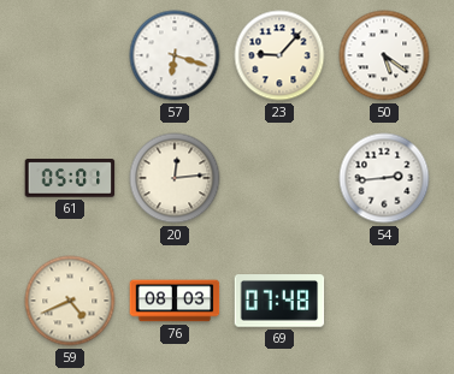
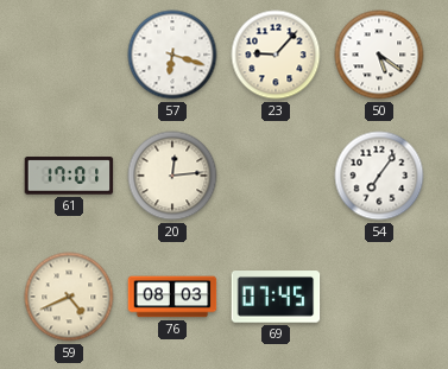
61: 05:01 -> 17:01 (69, 176)
54: 2:44 -> 7:06 (379, 176)
69: 07:48 -> 07:45 (276, 297)
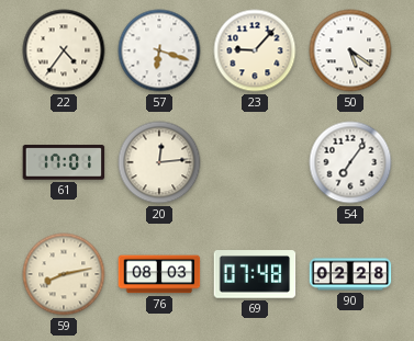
22: none -> 4:36 (64, 50)
59: 4:41 -> 8:13 (64, 274)
69: 07:45 -> 07:48 (255, 274)
90: none -> 02:28 (350, 274)
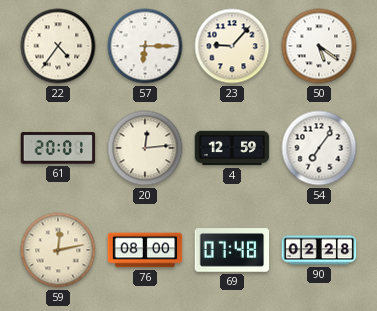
57: 6:18 -> 6:15 (145, 46)
61: 17:01 -> 20:01 (58, 148)
4: none -> 12:59 (232, 148)
59: 8:13 -> 12:13 (58, 250)
76: 08:03 -> 08:00 (145, 250)
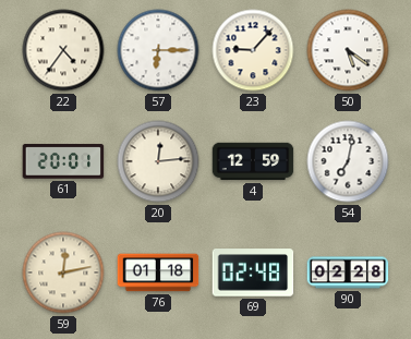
54: 7:06 -> 7:02 (348, 161)
76: 08:00 -> 01:18 (158, 273)
69: 07:48 -> 02:48 (253, 273)
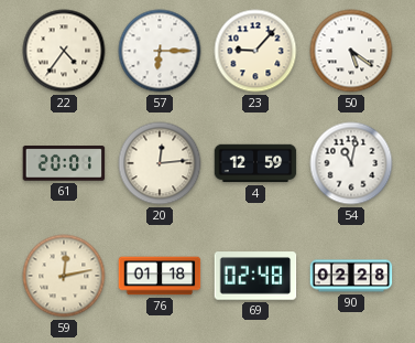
54: 7:02 -> 11:02 (351, 163)
